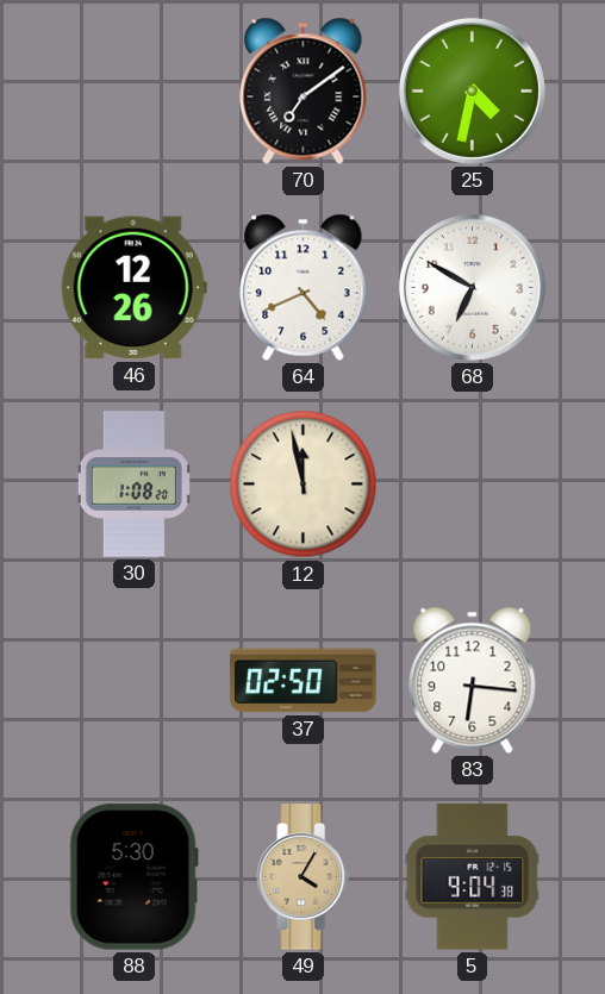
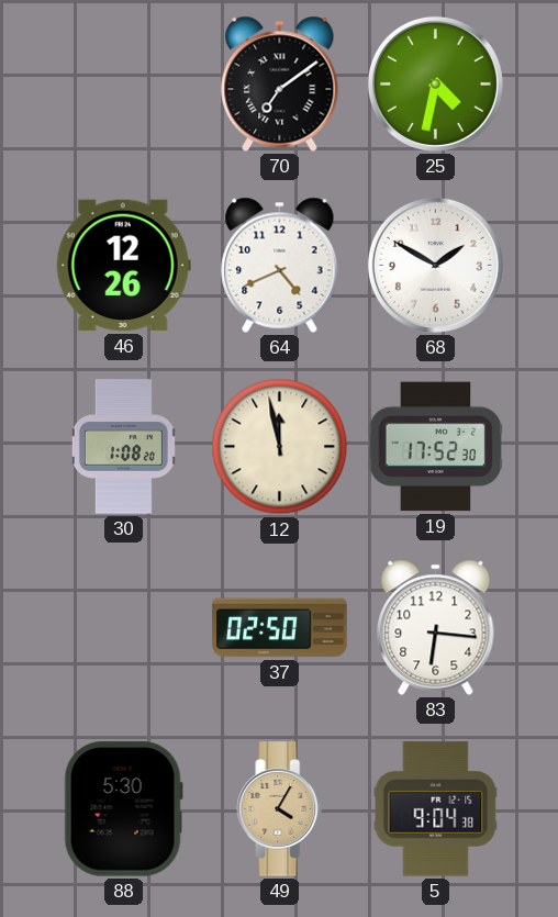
68: 6:50 -> 1:50 (435, 265)
19: none -> 17:52 (436, 447)
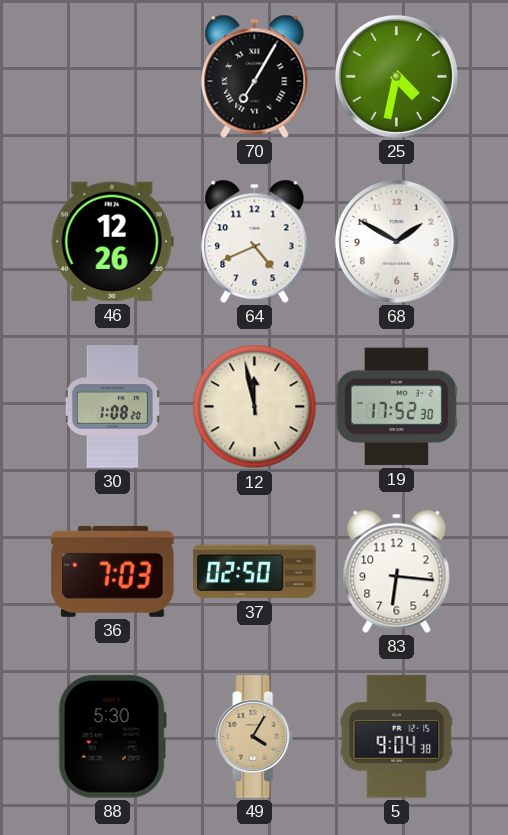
70: 7:09 -> 7:05 (255, 76)
36: none -> 7:03 (113, 571)
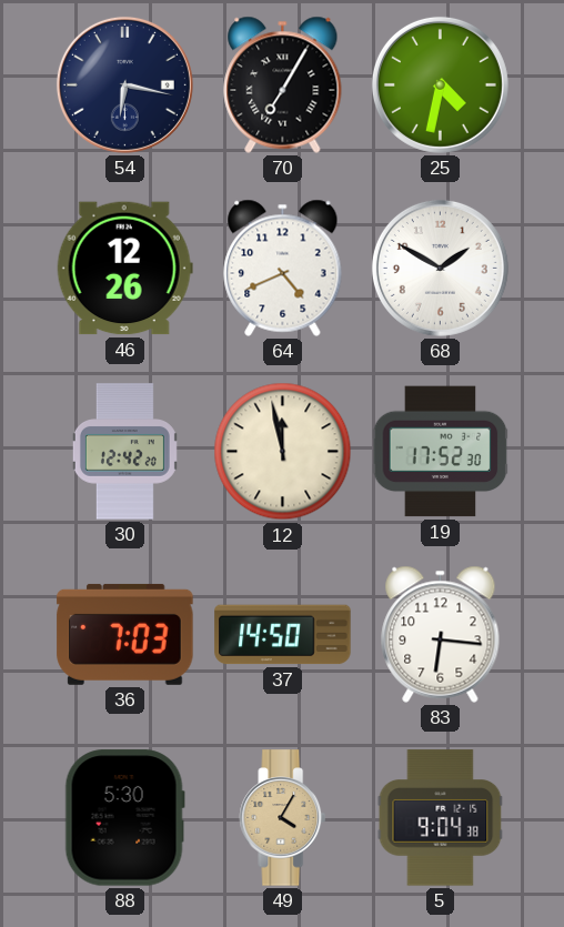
54: none -> 6:17 (124, 84)
30: 1:08 -> 12:42 (124, 452)
37: 02:50 -> 14:50 (283, 635)
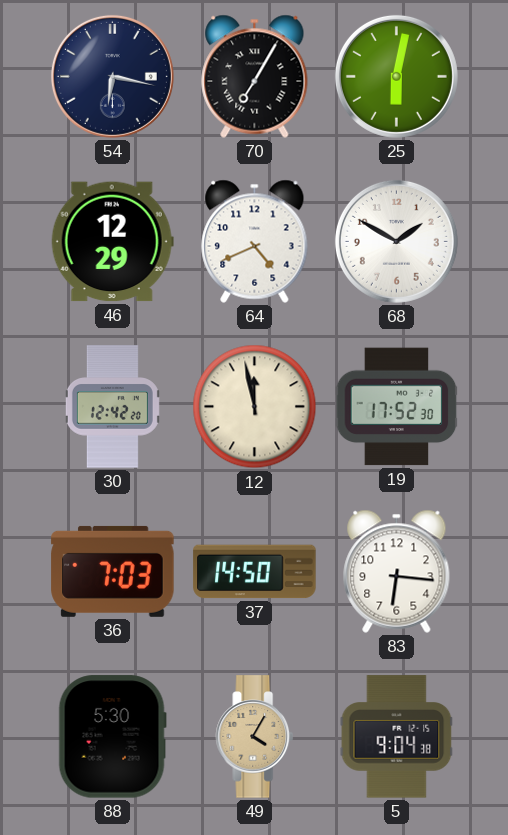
25: 4:32 -> 6:02 (396, 76)
46: 12:26 -> 12:29 (112, 242)
